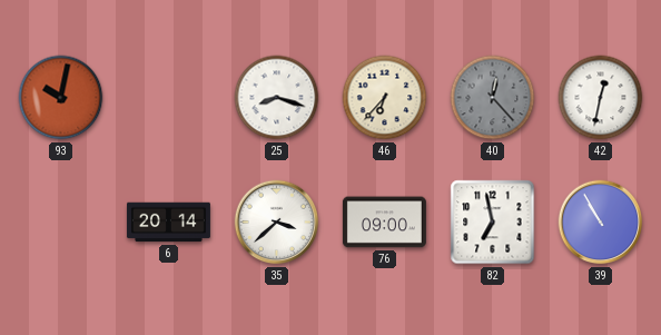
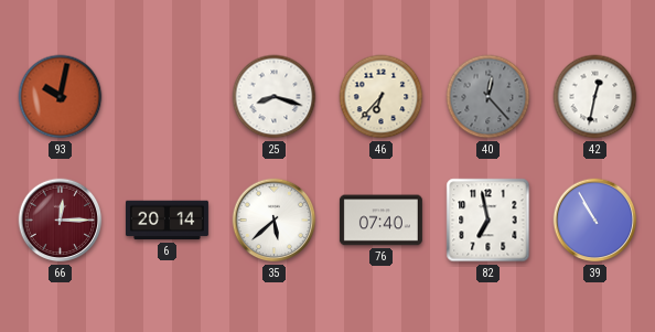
66: none -> 12:15 (61, 221)
35: 3:38 -> 5:38 (275, 221)
76: 09:00 -> 07:40 (380, 221)
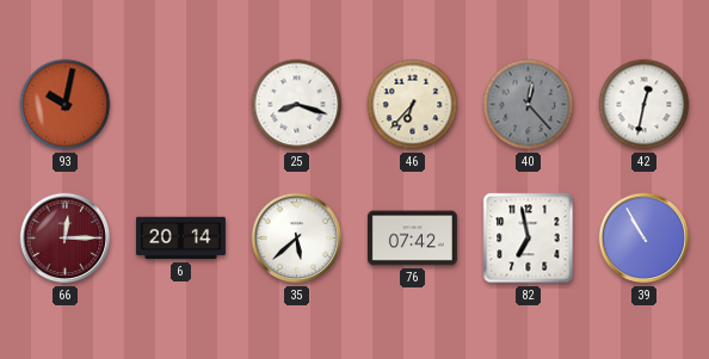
76: 07:40 -> 07:42 (412, 239)
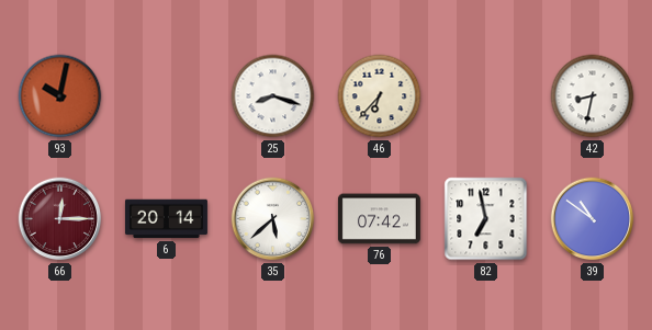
40: 12:23 -> none (529, 105)
42: 12:32 -> 8:32 (593, 96)
39: 10:55 -> 10:51 (593, 219)
